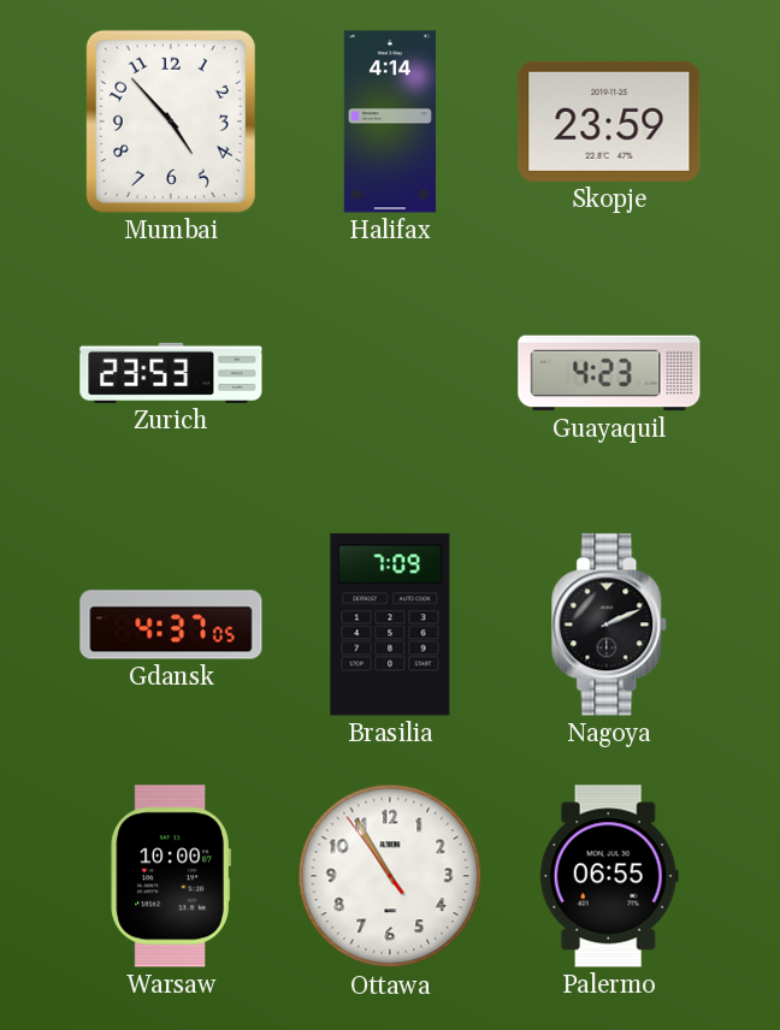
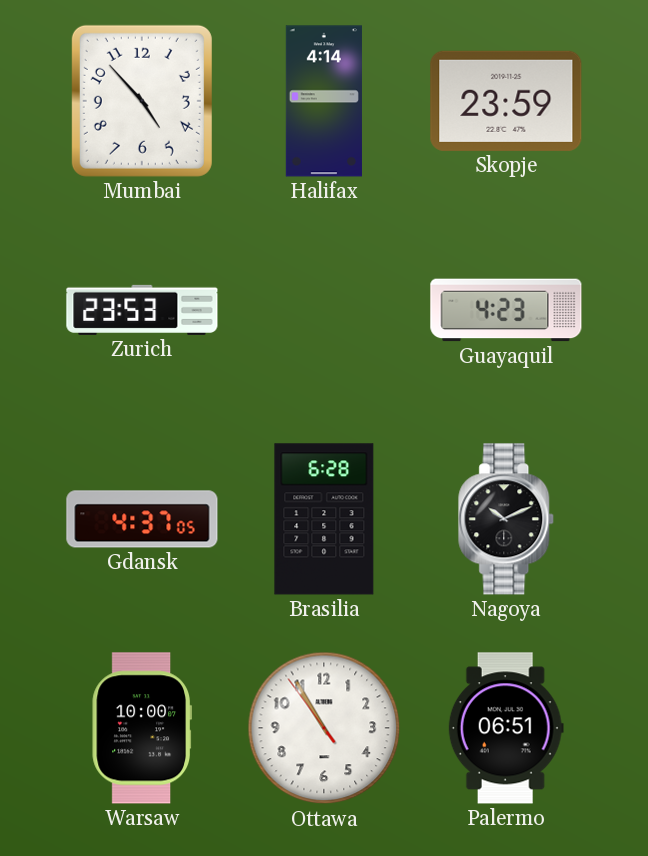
Brasilia: 7:09 -> 6:28 (324, 519)
Nagoya: 2:11 -> 10:11 (507, 519)
Palermo: 06:55 -> 06:51 (506, 728)
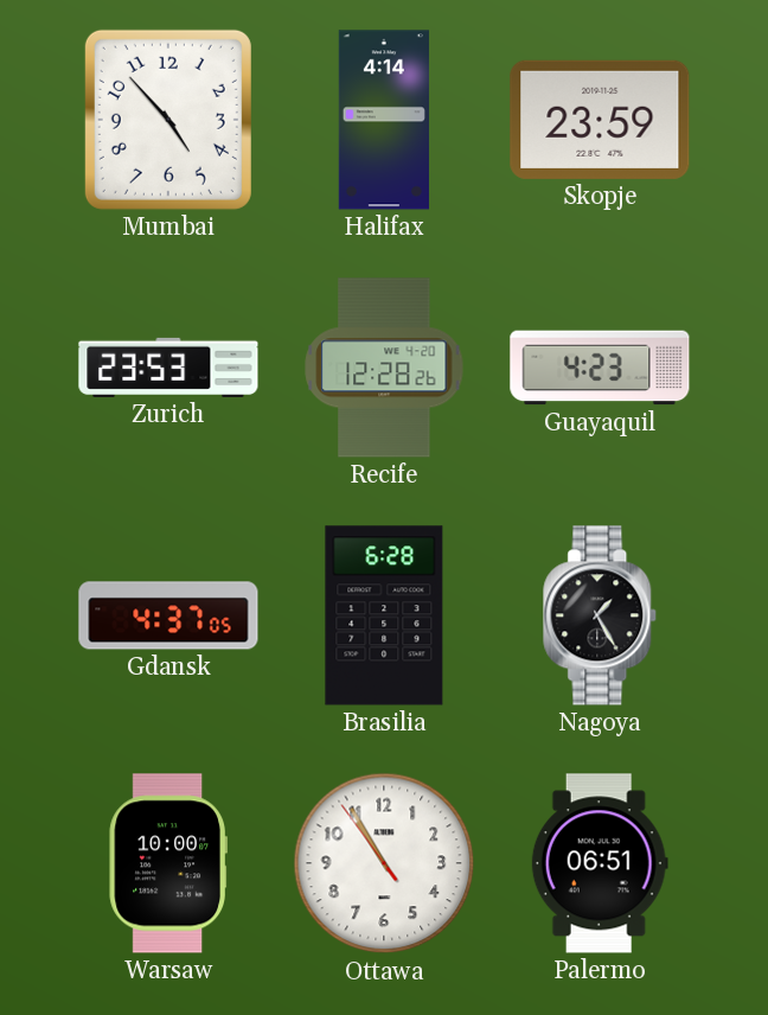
Recife: none -> 12:28 (384, 368)
Nagoya: 10:11 -> 1:25 (601, 615)
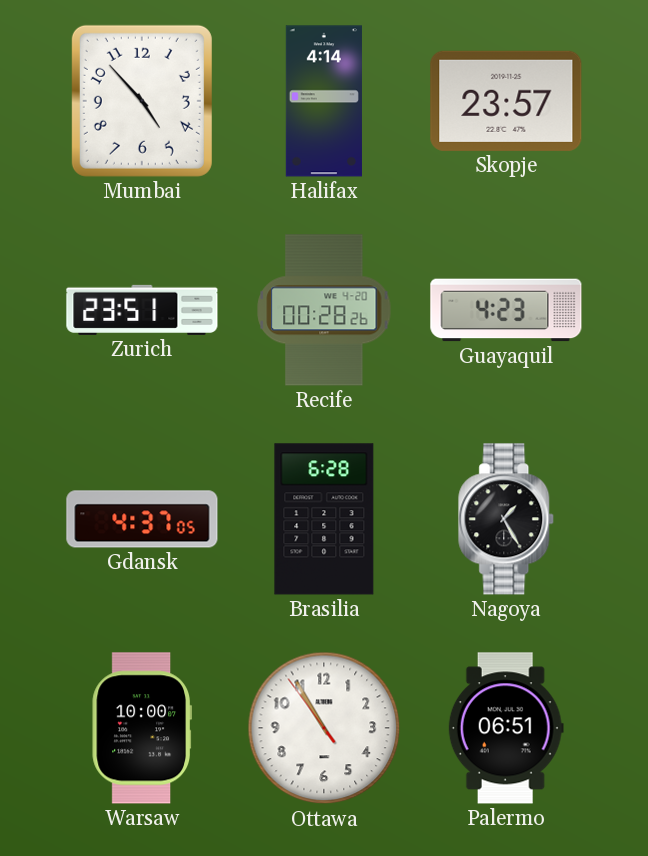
Skopje: 23:59 -> 23:57 (506, 101)
Zurich: 23:53 -> 23:51 (142, 310)
Recife: 12:28 -> 00:28 (324, 310)
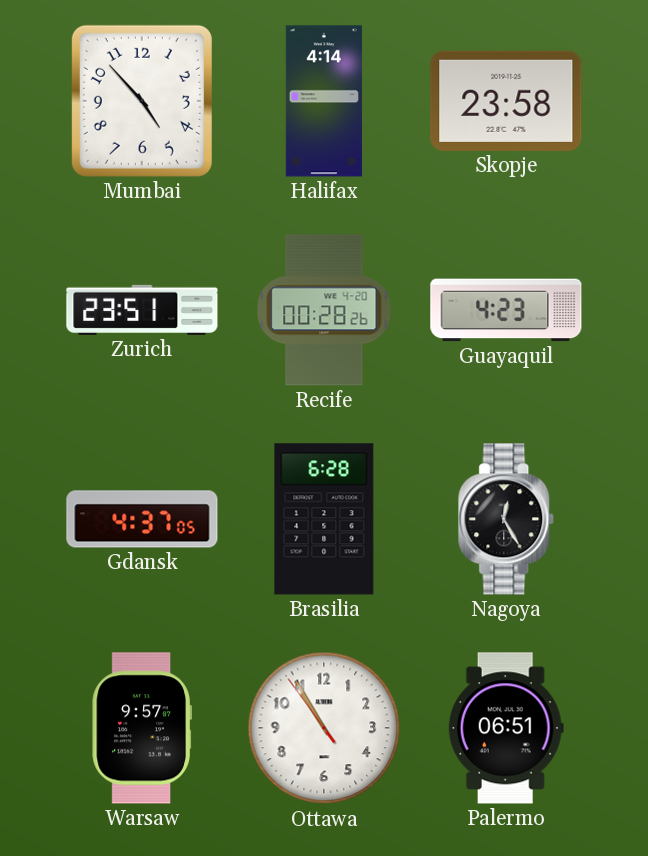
Skopje: 23:57 -> 23:58 (506, 101)
Nagoya: 1:25 -> 12:25 (507, 519)
Warsaw: 10:00 -> 9:57 (141, 728)
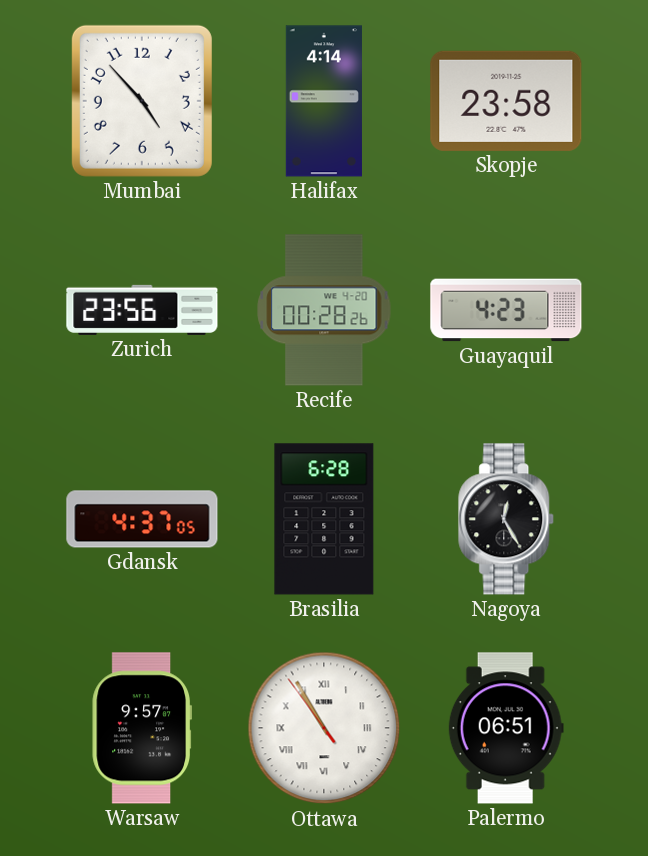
Zurich: 23:51 -> 23:56 (142, 310)
Ottawa numerals: Arabic -> Roman (324, 728)
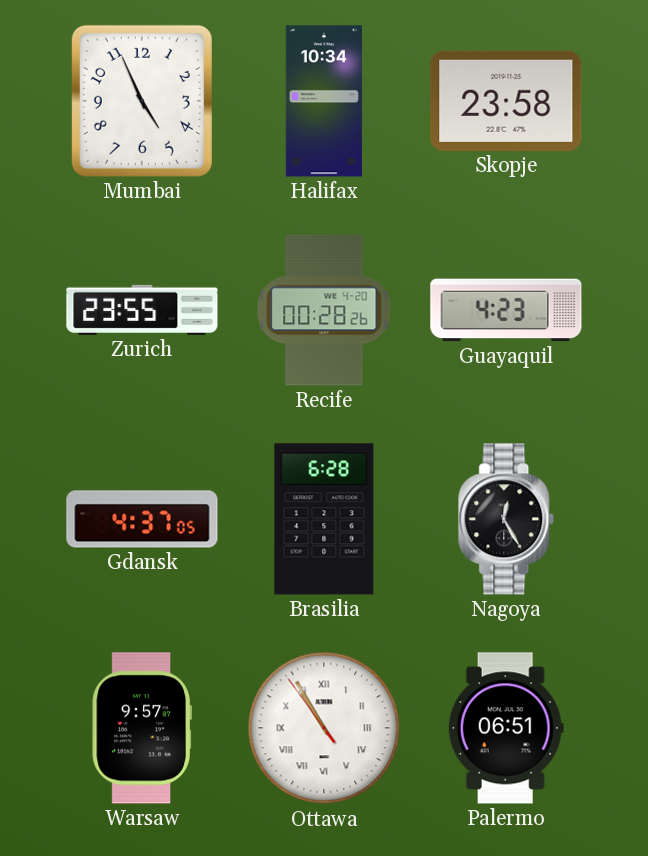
Mumbai: 4:53 -> 4:56 (142, 101)
Halifax: 4:14 -> 10:34 (324, 101)
Zurich: 23:56 -> 23:55 (142, 310)
